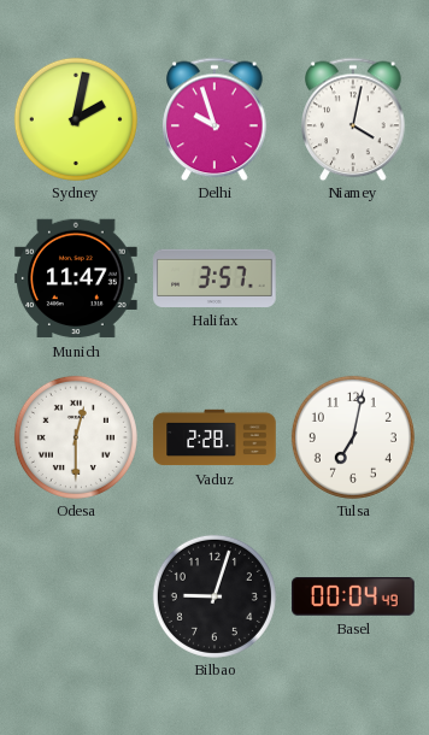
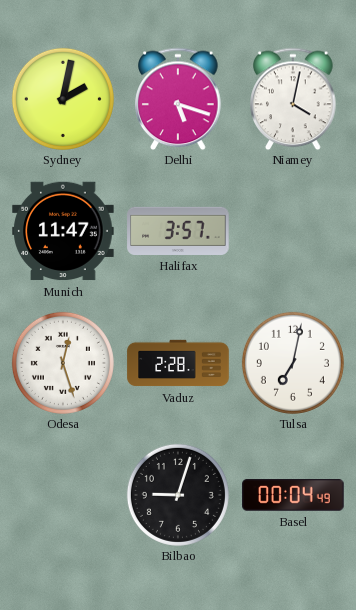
Delhi: 9:57 -> 5:18 (178, 99)
Odesa: 12:30 -> 12:27 (63, 363)
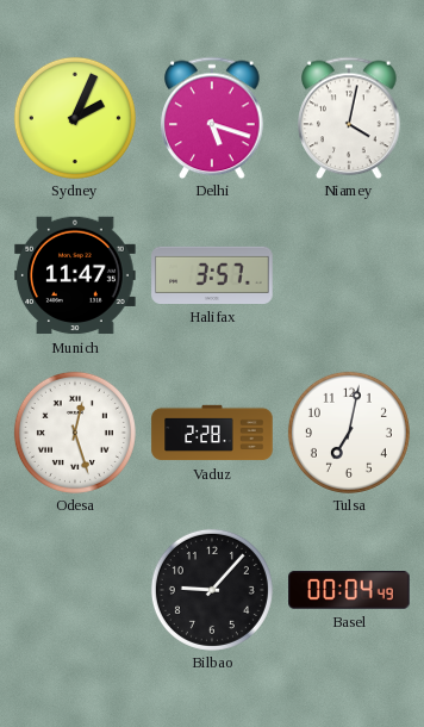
Sydney: 2:02 -> 2:04 (75, 118)
Bilbao: 9:03 -> 9:07 (212, 590)
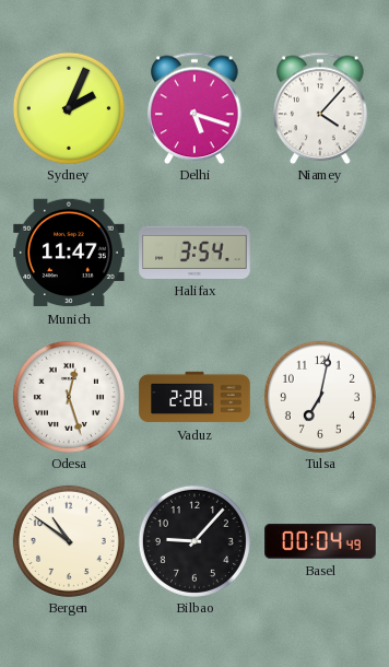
Niamey: 4:02 -> 4:07 (320, 108)
Halifax: 3:57 -> 3:54 (194, 253)
Bergen: none -> 10:51 (69, 541)
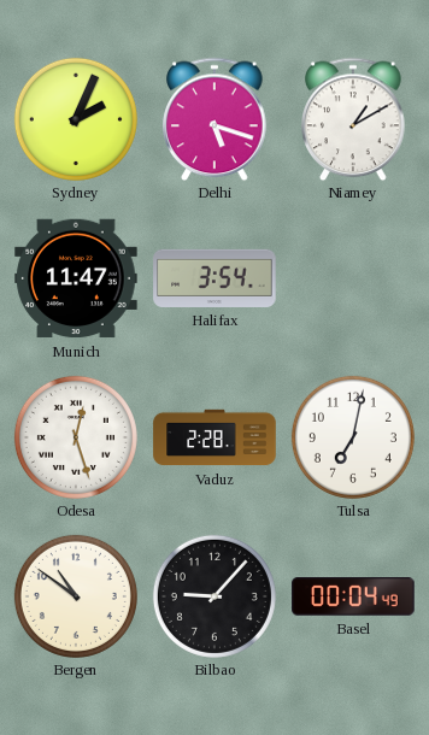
Niamey: 4:07 -> 1:10 (353, 119)
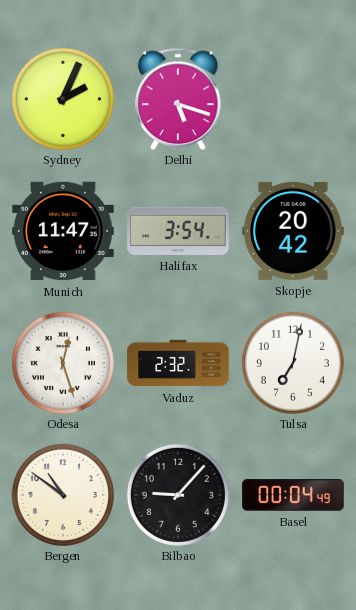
Niamey: 1:10 -> none (353, 119)
Skopje: none -> 20:42 (293, 231)
Vaduz: 2:28 -> 2:32 (178, 363)
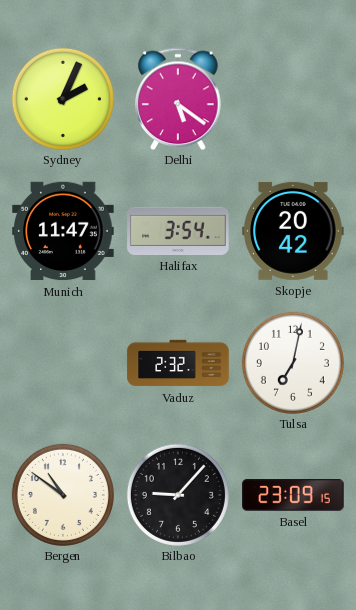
Delhi: 5:18 -> 5:21 (178, 99)
Odesa: 12:27 -> none (63, 363)
Basel: 00:04 -> 23:09 (293, 496)
